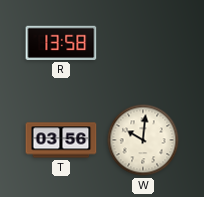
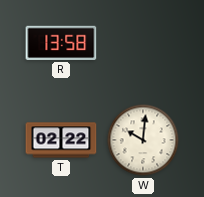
T: 03:56 -> 02:22 (61, 140)
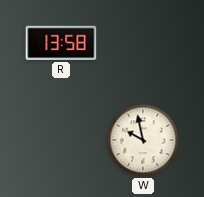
T: 02:22 -> none (61, 140)
W: 10:01 -> 9:58 (143, 140)
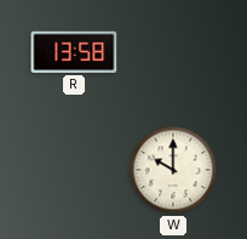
W: 9:58 -> 10:00 (173, 170)
